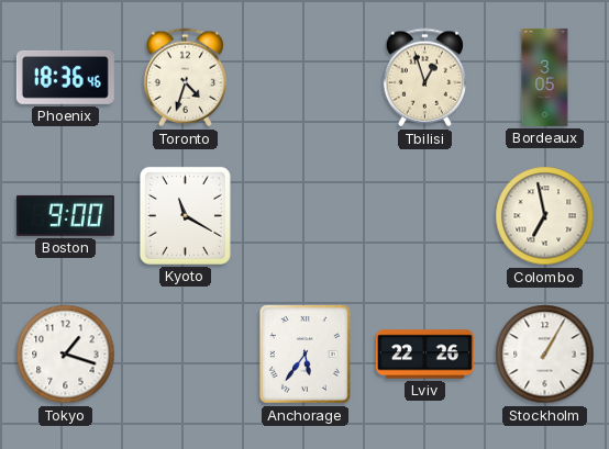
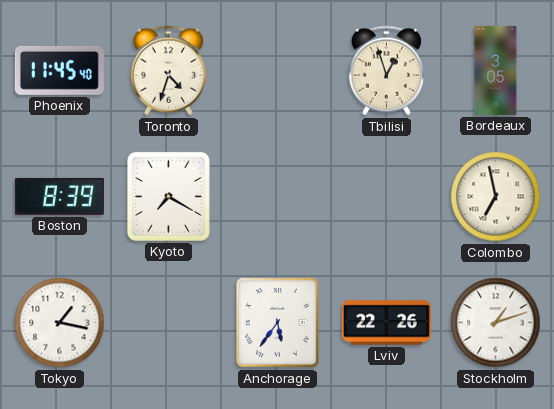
Phoenix: 18:36 -> 11:45 (59, 70)
Boston: 9:00 -> 8:39 (59, 196)
Kyoto: 11:20 -> 7:20 (168, 196)
Tokyo: 1:18 -> 1:17 (60, 323)
Stockholm: 1:05 -> 1:12 (496, 323)
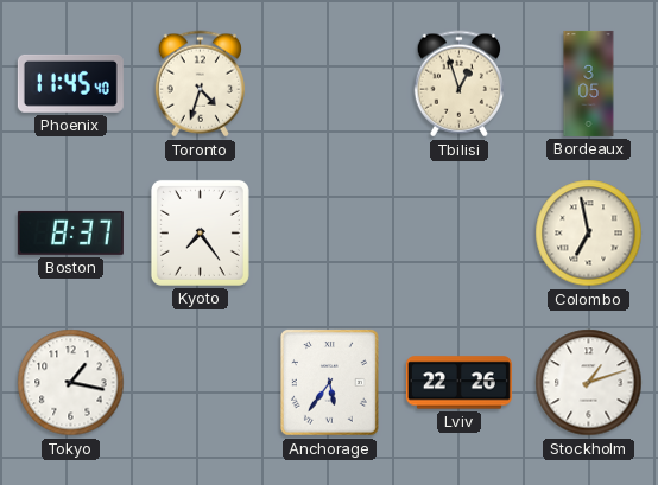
Boston: 8:39 -> 8:37 (70, 232)
Kyoto: 7:20 -> 7:24 (200, 232)
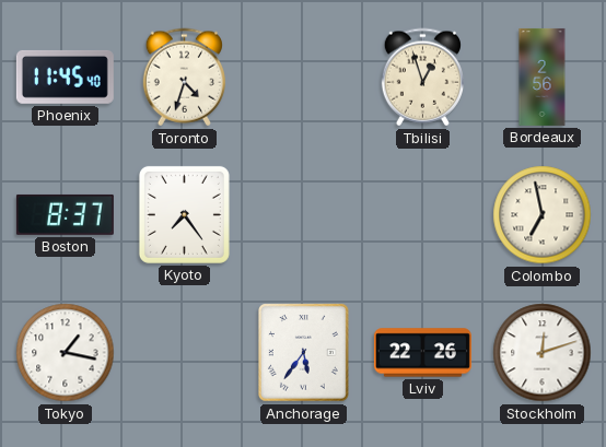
Bordeaux: 3:05 -> 2:56 (543, 77)
Stockholm: 1:12 -> 12:12 (543, 353)
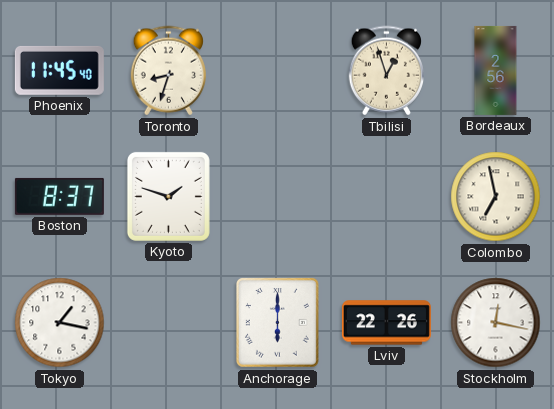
Toronto: 4:33 -> 8:33 (168, 71)
Kyoto: 7:24 -> 1:48 (168, 196)
Anchorage: 5:36 -> 6:00 (278, 323)
Stockholm: 12:12 -> 12:17 (496, 323)
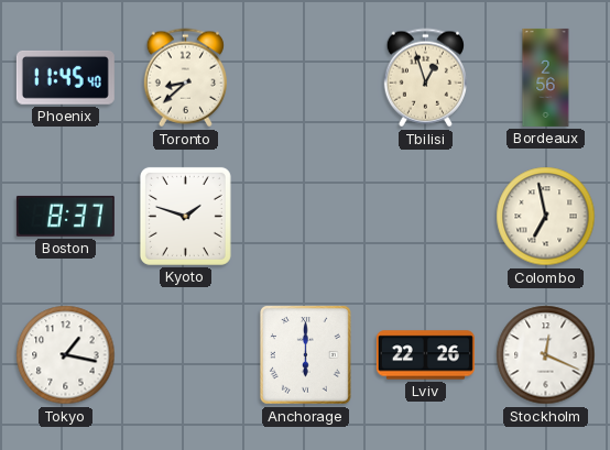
Toronto: 8:33 -> 8:38 (185, 78)
Stockholm: 12:17 -> 12:19 (546, 355)
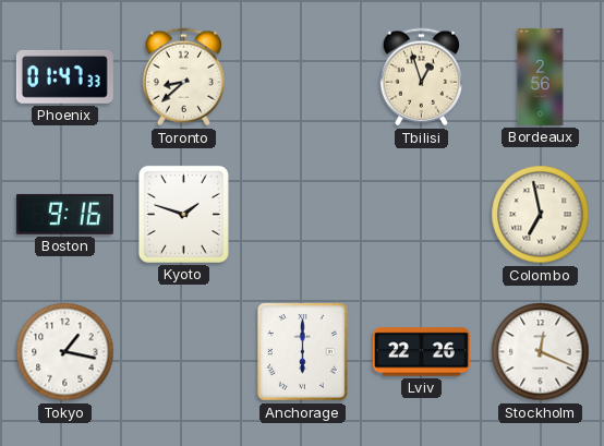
Phoenix: 11:45 -> 01:47 (64, 76)
Boston: 8:37 -> 9:16 (64, 214)
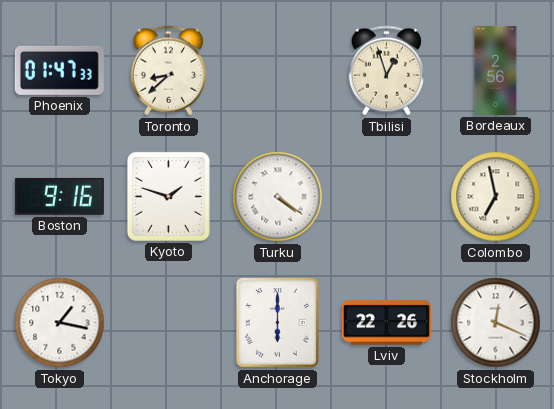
Turku: none -> 4:21 (278, 197)
